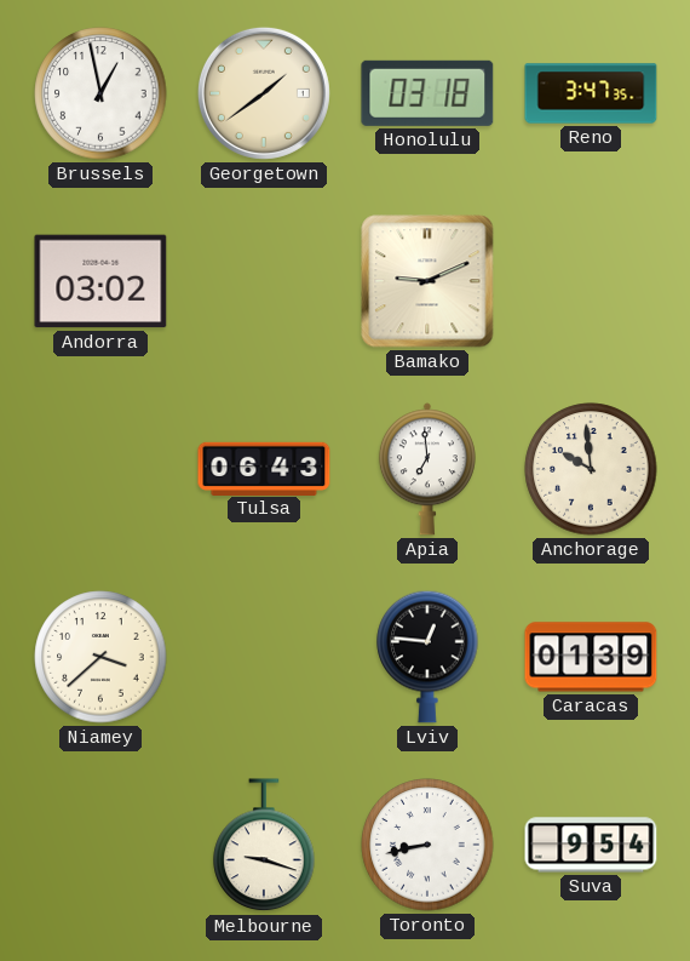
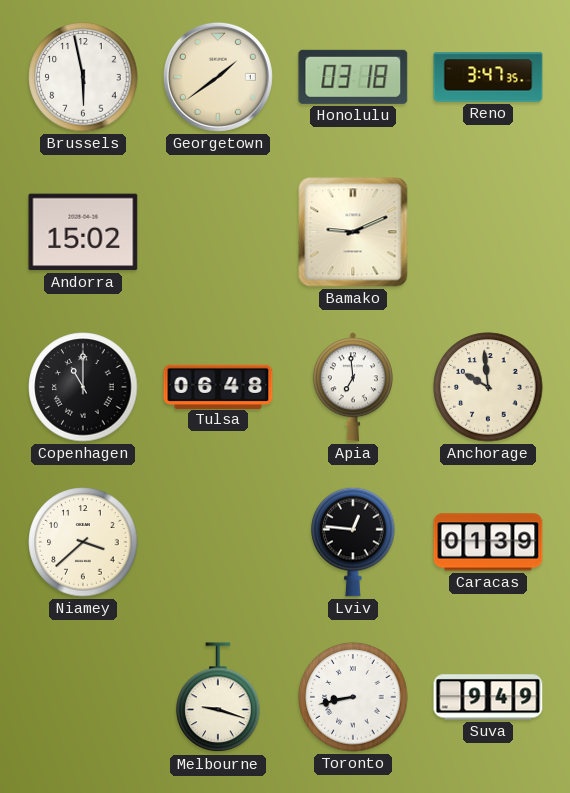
Brussels: 12:58 -> 5:58 (83, 77)
Andorra: 03:02 -> 15:02 (83, 232)
Copenhagen: none -> 11:00 (83, 387)
Tulsa: 06:43 -> 06:48 (218, 386)
Suva: 9:54 -> 9:49 (488, 697)
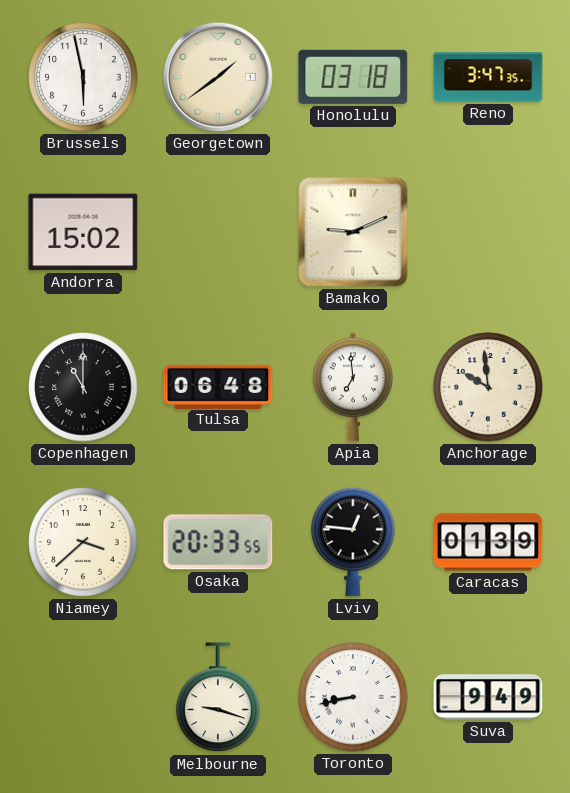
Osaka: none -> 20:33 (218, 542)
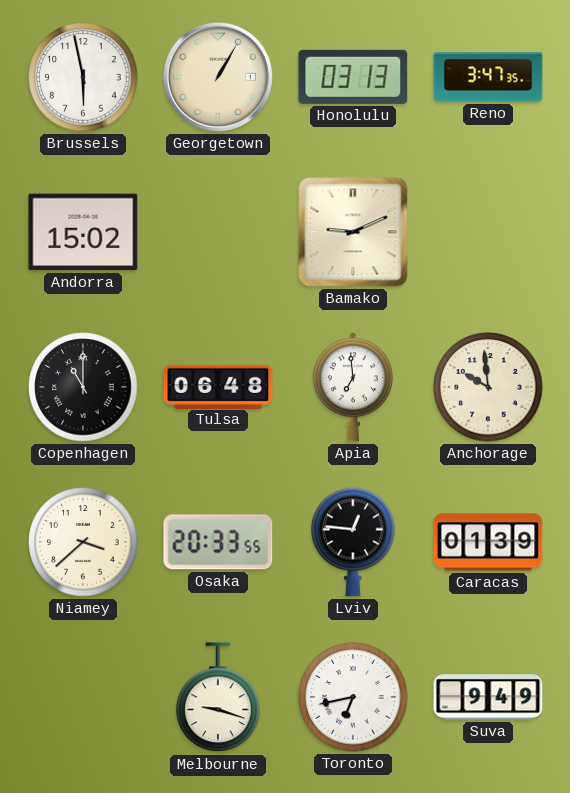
Georgetown: 1:39 -> 1:05 (218, 77)
Honolulu: 03:18 -> 03:13 (353, 77)
Toronto: 8:43 -> 6:43 (353, 697)
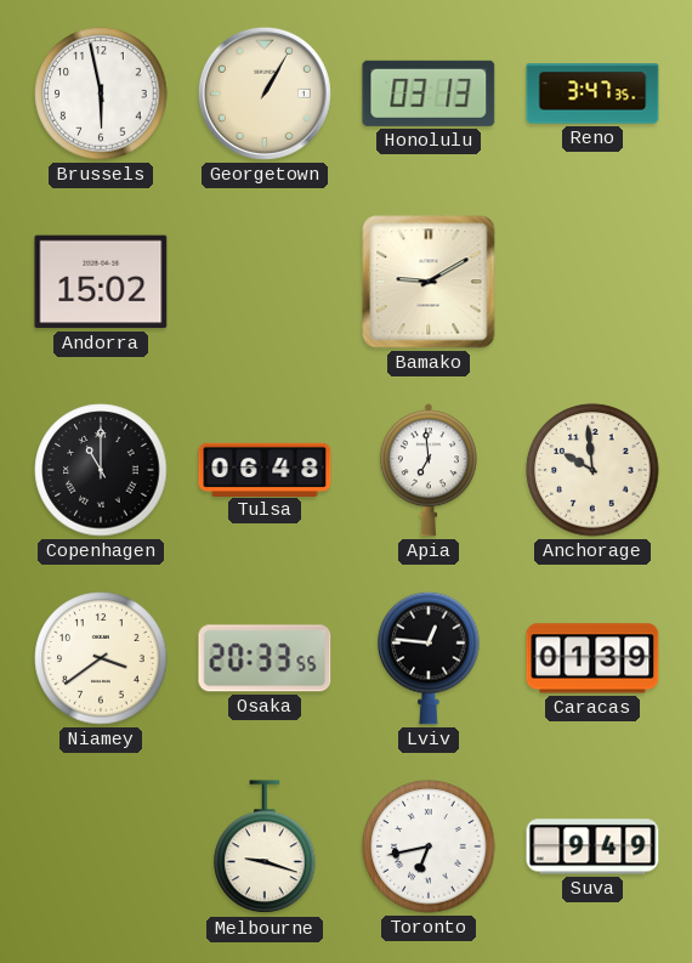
Bamako: 9:11 -> 9:10 (429, 282)
Niamey: 3:38 -> 3:39 (101, 658)
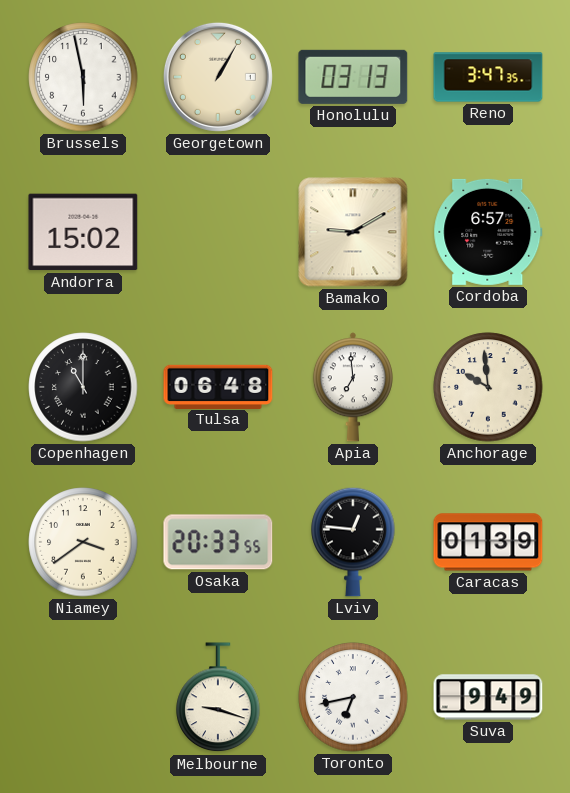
Cordoba: none -> 6:57 (488, 232)
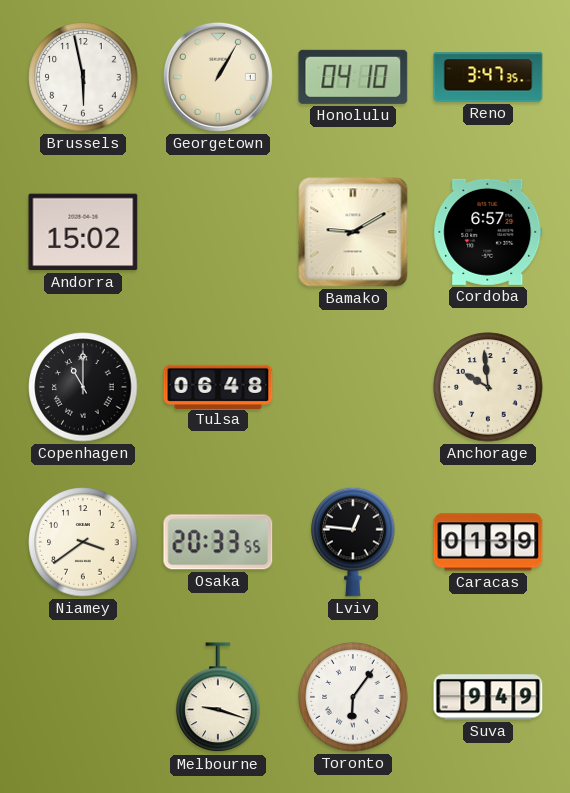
Honolulu: 03:13 -> 04:10 (353, 77)
Apia: 6:59 -> none (353, 387)
Toronto: 6:43 -> 6:06 (353, 697)
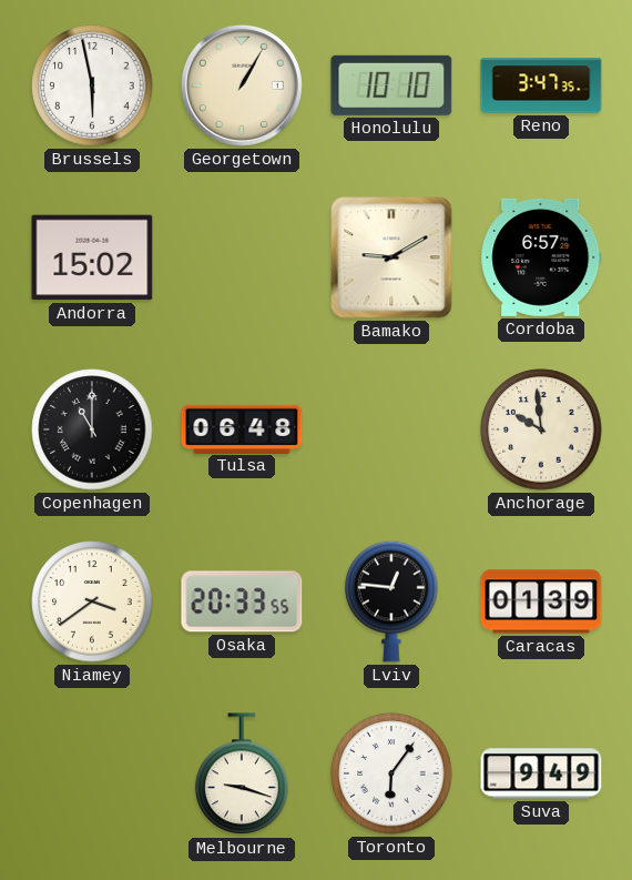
Honolulu: 04:10 -> 10:10 (391, 85)
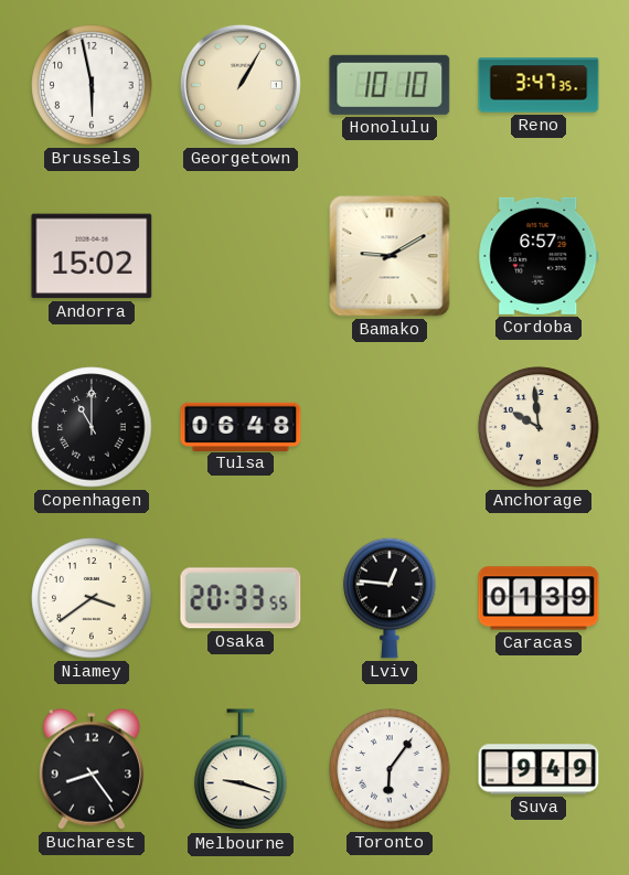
Bucharest: none -> 8:24 (90, 769)
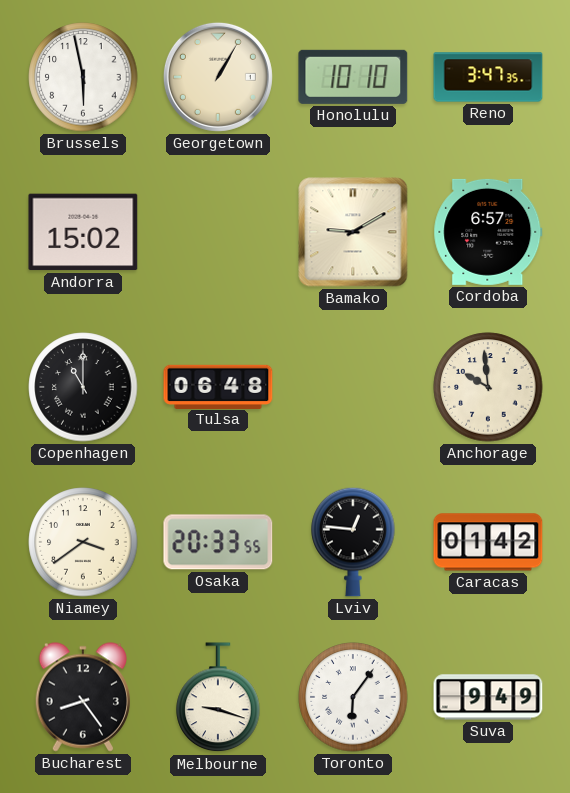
Caracas: 01:39 -> 01:42 (488, 542)
